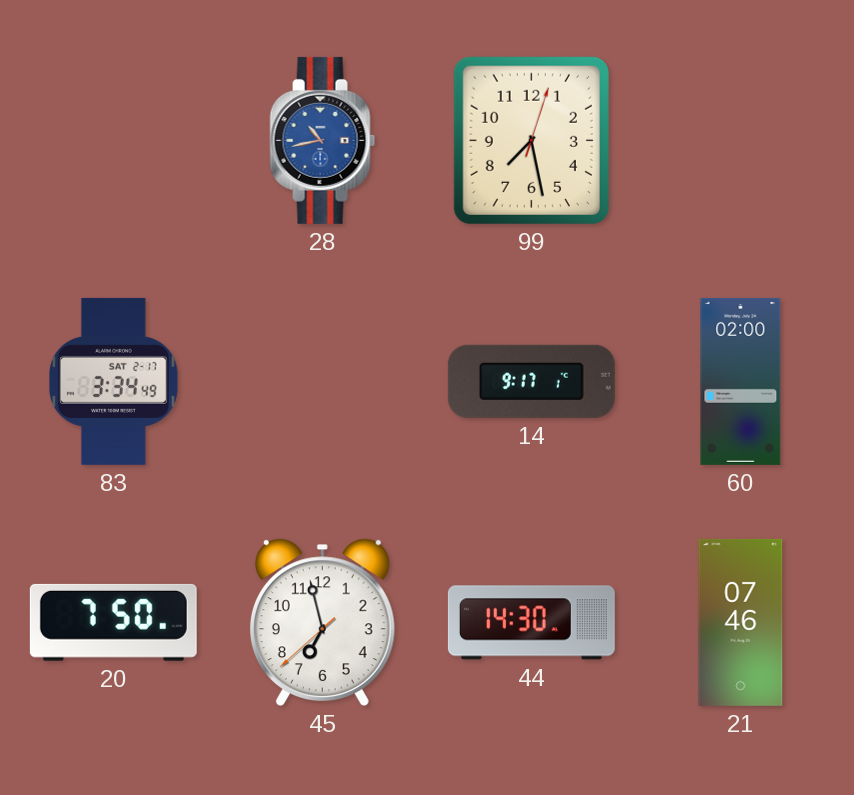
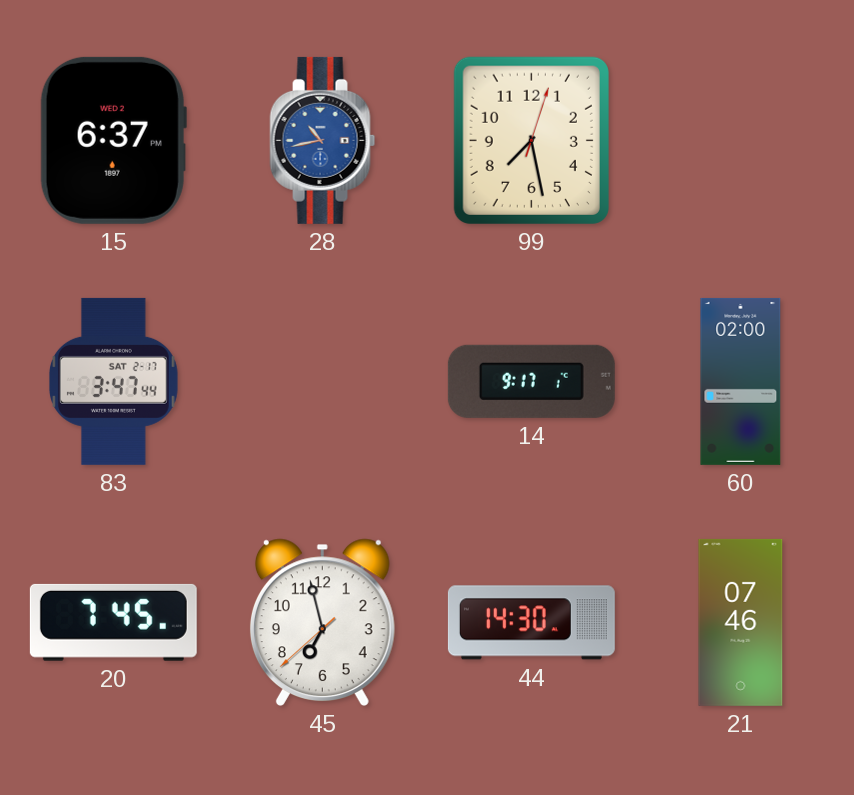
15: none -> 6:37 (113, 140)
83: 3:34 -> 3:47 (113, 381)
20: 7:50 -> 7:45 (113, 622)
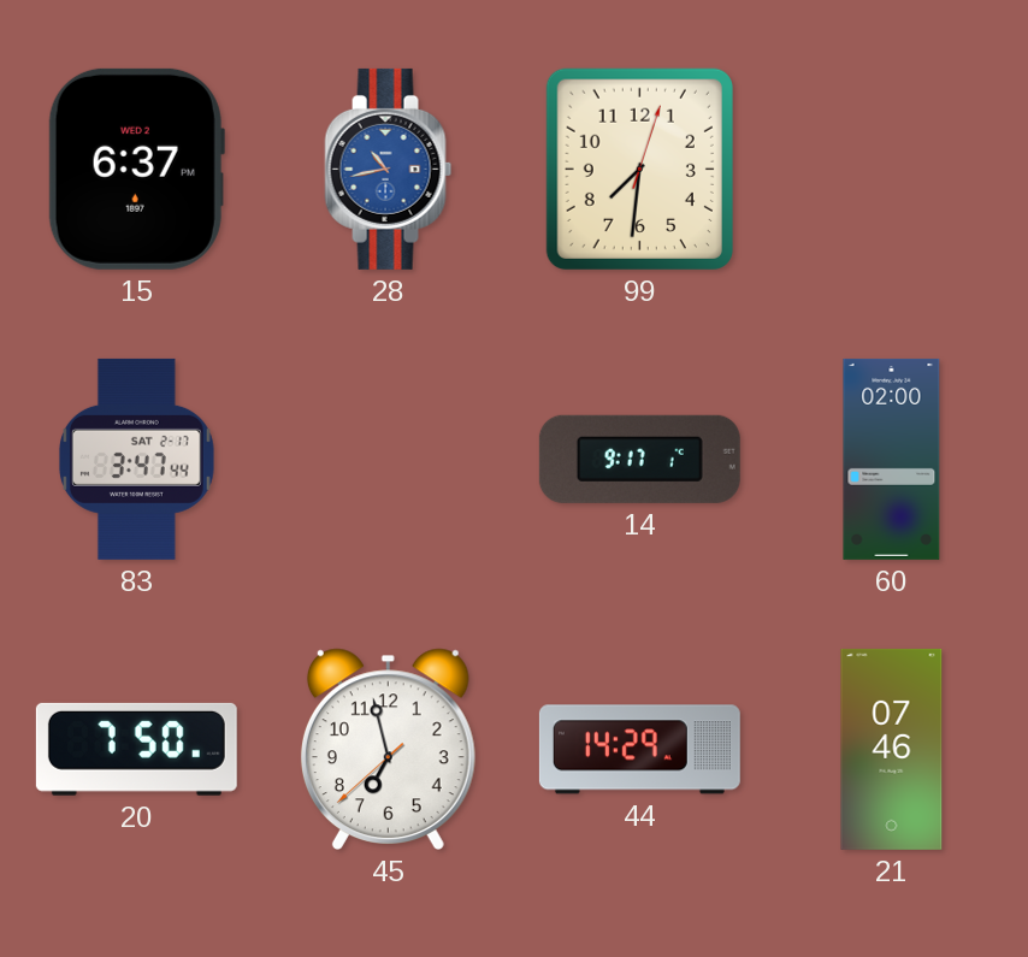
99: 7:28 -> 7:31 (639, 169)
20: 7:45 -> 7:50 (136, 749)
44: 14:30 -> 14:29 (639, 750)
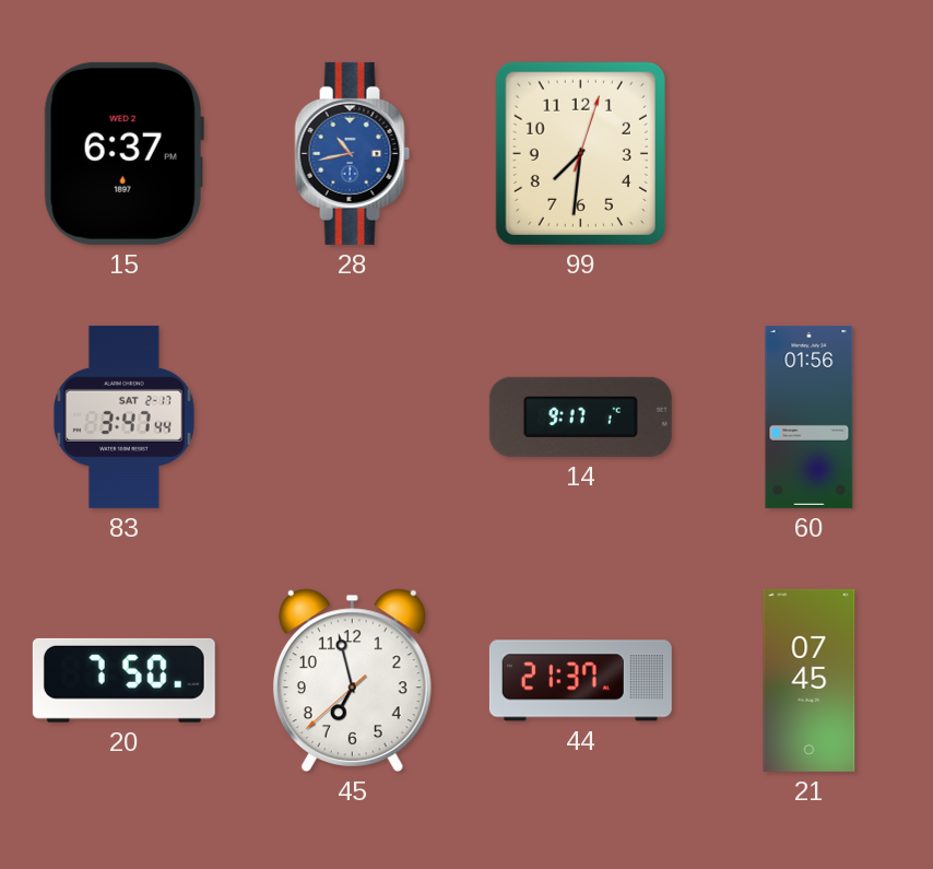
60: 02:00 -> 01:56 (810, 416)
44: 14:29 -> 21:37 (580, 681)
21: 07:46 -> 07:45 (810, 680)
